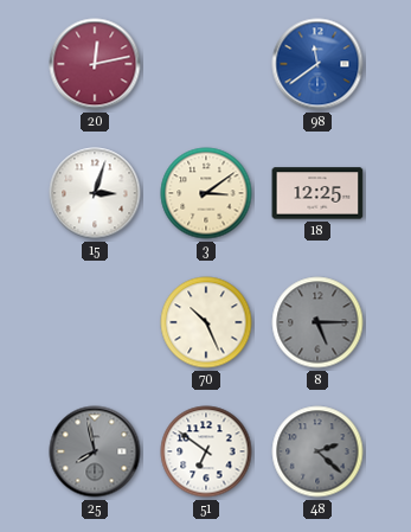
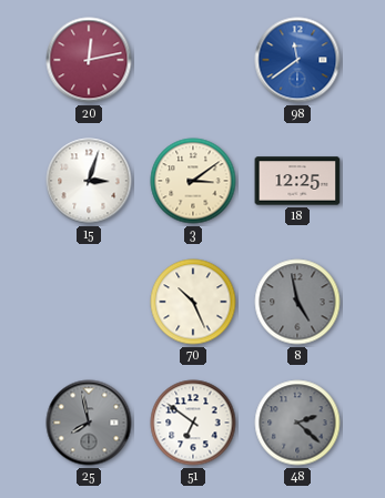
8: 5:15 -> 4:58 (297, 302)
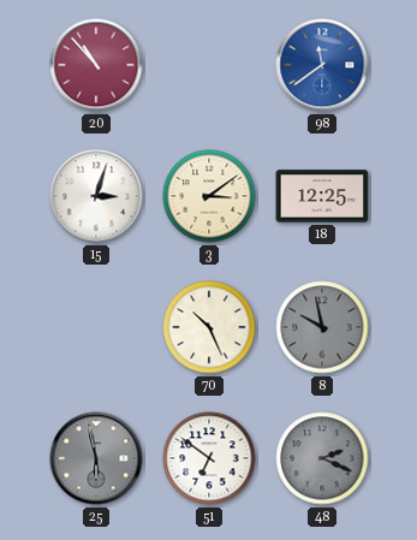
20: 12:13 -> 10:53 (96, 65)
8: 4:58 -> 9:58 (322, 327)
25: 7:58 -> 5:58 (96, 458)
48: 2:22 -> 2:19 (322, 458)
